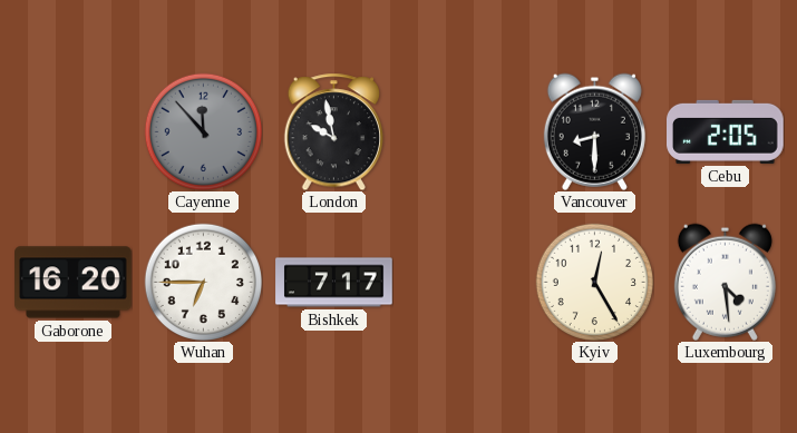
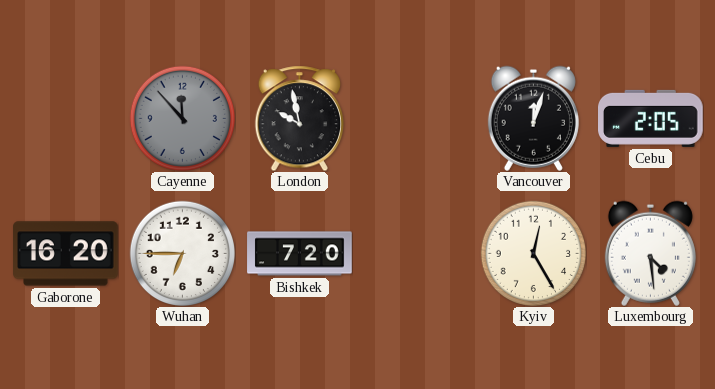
Vancouver: 8:30 -> 12:03 (533, 118)
Bishkek: 7:17 -> 7:20 (300, 254)
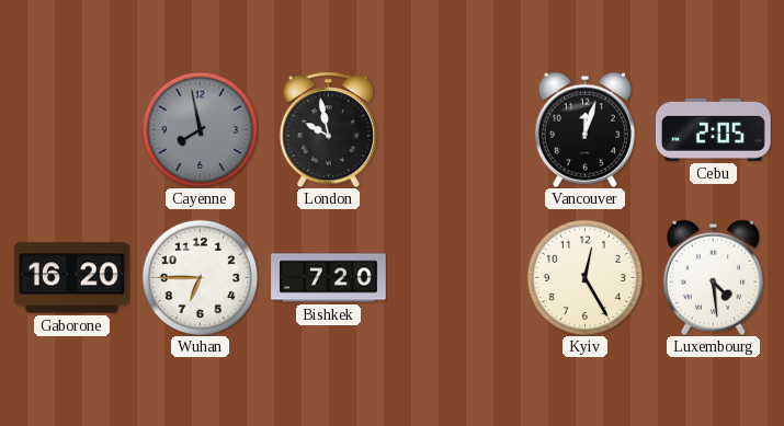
Cayenne: 11:53 -> 7:58 (200, 129)
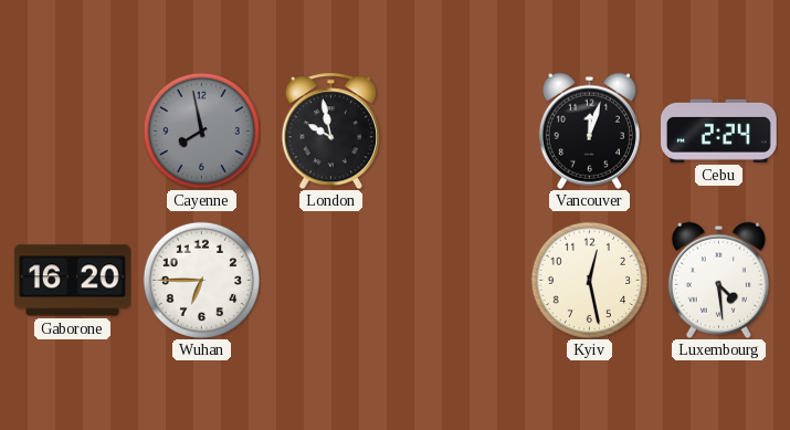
Cebu: 2:05 -> 2:24 (719, 130)
Bishkek: 7:20 -> none (329, 278)
Kyiv: 12:25 -> 12:28 (589, 280)
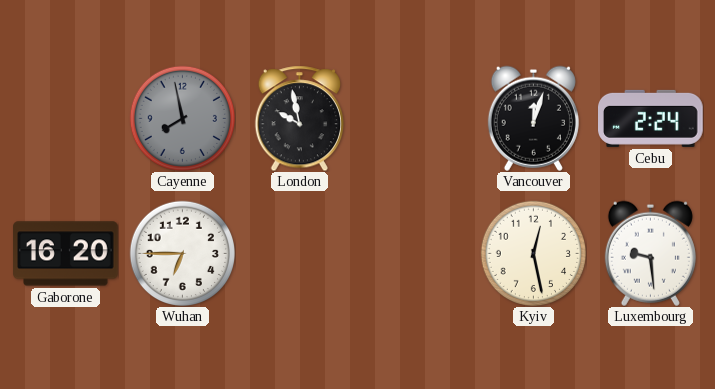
Luxembourg: 4:29 -> 9:29 (650, 253)
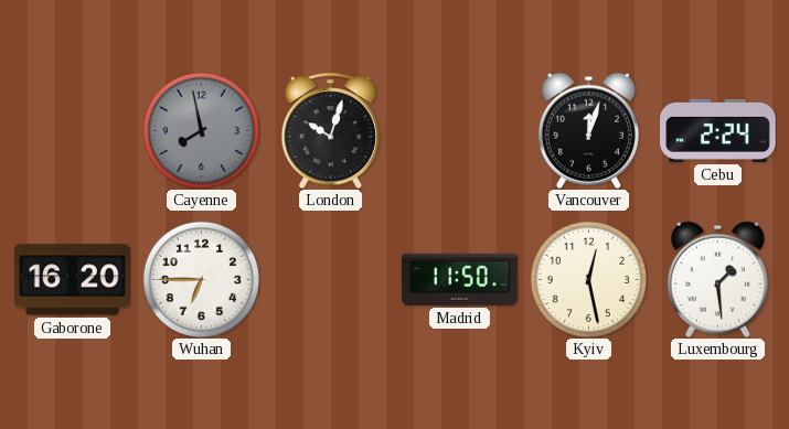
London: 9:58 -> 10:03 (330, 130)
Madrid: none -> 11:50 (460, 279)
Luxembourg: 9:29 -> 1:29 (717, 279)
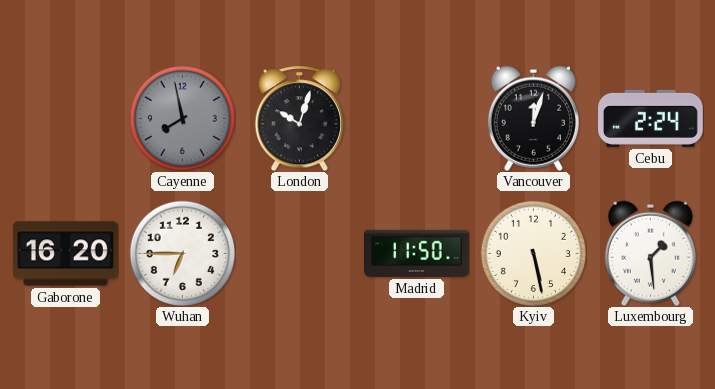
Kyiv: 12:28 -> 5:28 (533, 253)
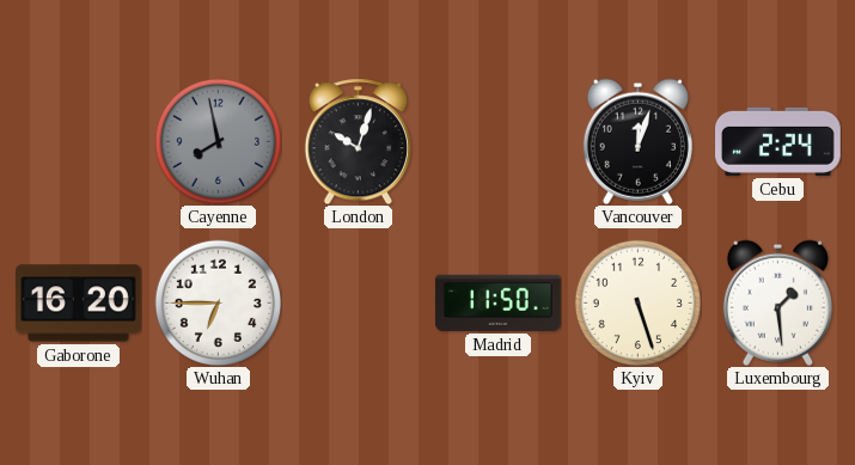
Kyiv: 5:28 -> 5:27 (637, 302)
